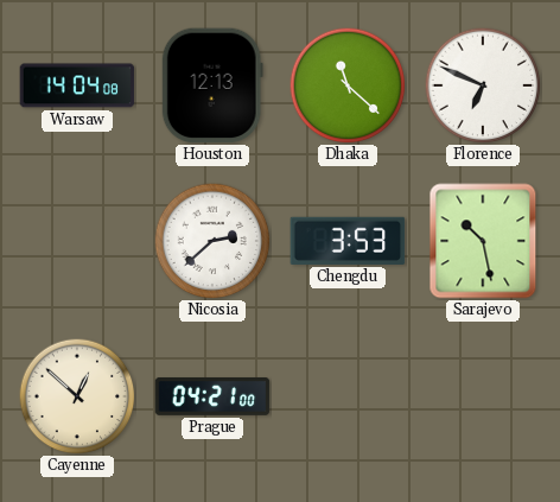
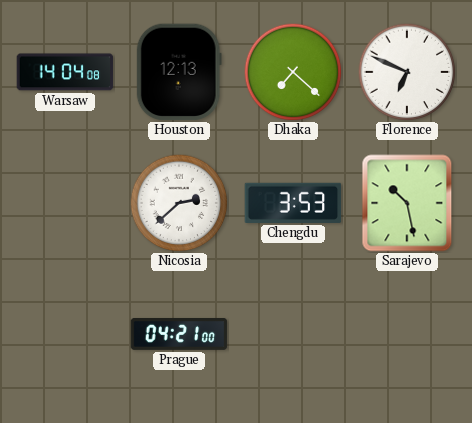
Dhaka: 11:22 -> 7:22 (293, 72)
Cayenne: 12:52 -> none (77, 396)
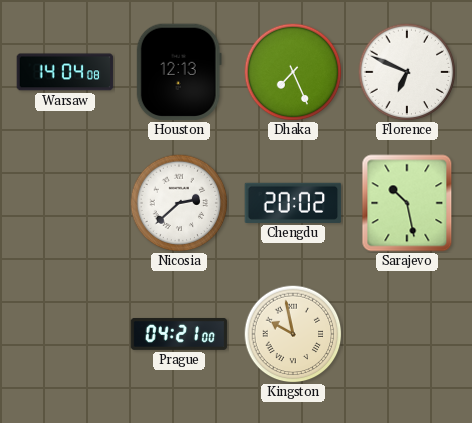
Dhaka: 7:22 -> 7:26 (293, 72)
Chengdu: 3:53 -> 20:02 (293, 203)
Kingston: none -> 9:58 (293, 334)
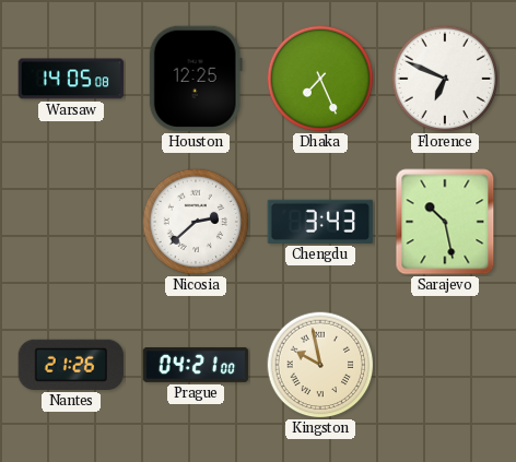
Warsaw: 14:04 -> 14:05 (71, 79)
Houston: 12:13 -> 12:25 (196, 79)
Chengdu: 20:02 -> 3:43 (320, 222)
Nantes: none -> 21:26 (71, 365)
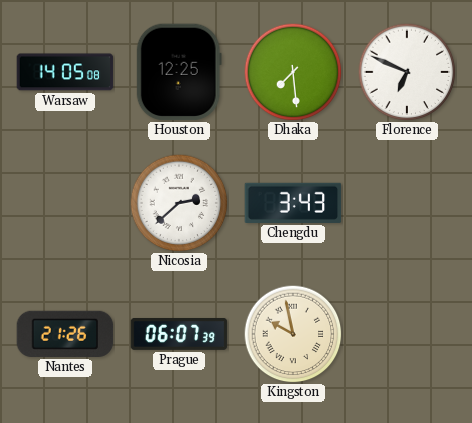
Dhaka: 7:26 -> 7:29 (293, 72)
Sarajevo: 10:28 -> none (445, 222)
Prague: 04:21 -> 06:07 (179, 334)
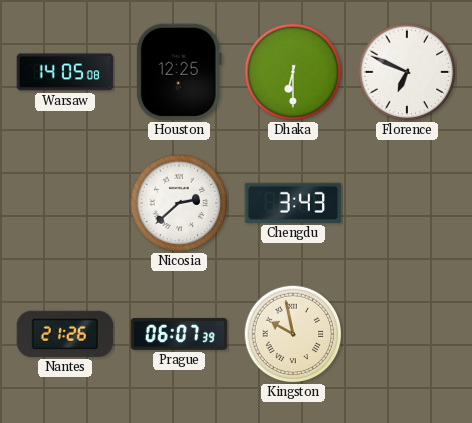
Dhaka: 7:29 -> 6:30 (293, 72)
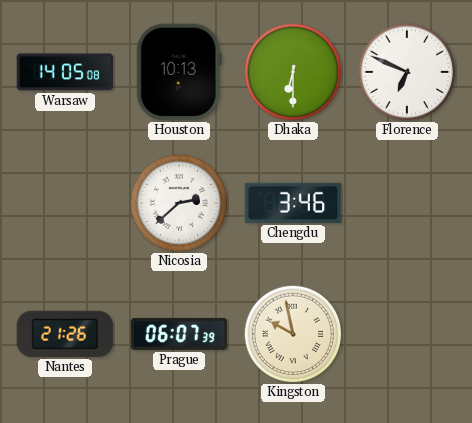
Houston: 12:25 -> 10:13 (179, 72)
Chengdu: 3:43 -> 3:46 (293, 203)
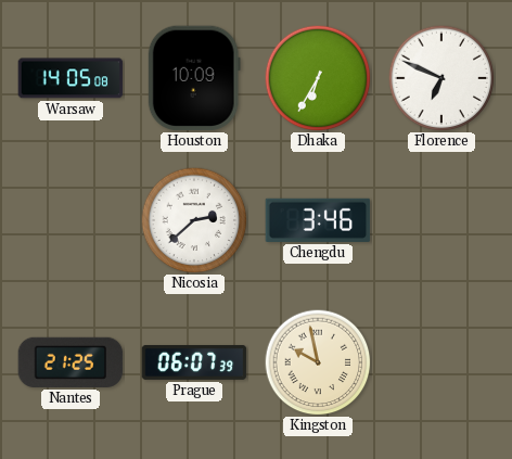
Houston: 10:13 -> 10:09 (194, 78)
Dhaka: 6:30 -> 6:35 (318, 78)
Nantes: 21:26 -> 21:25 (71, 362)
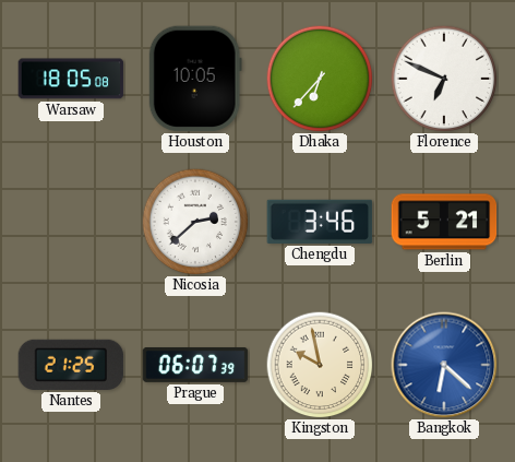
Warsaw: 14:05 -> 18:05 (71, 79)
Houston: 10:09 -> 10:05 (195, 79)
Dhaka: 6:35 -> 6:37 (320, 79)
Berlin: none -> 5:21 (444, 222)
Bangkok: none -> 6:22 (444, 365)
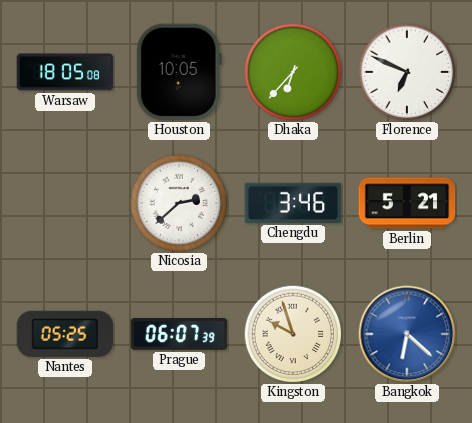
Nantes: 21:25 -> 05:25 (65, 334)
Kingston: 9:58 -> 9:57 (293, 334)
